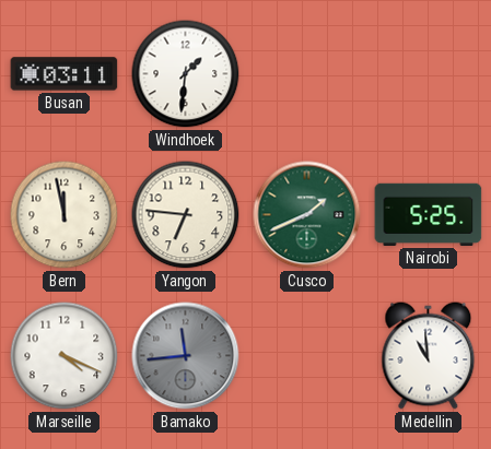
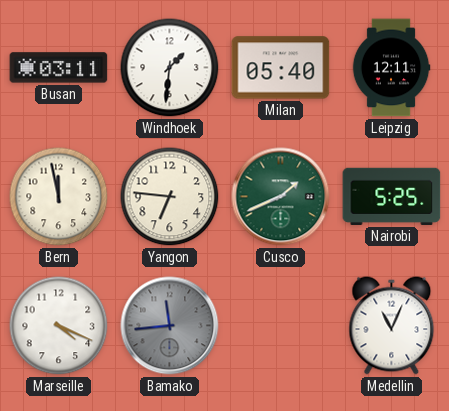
Milan: none -> 05:40 (281, 68)
Leipzig: none -> 12:11 (391, 68)
Medellin: 10:59 -> 11:04 (392, 326)
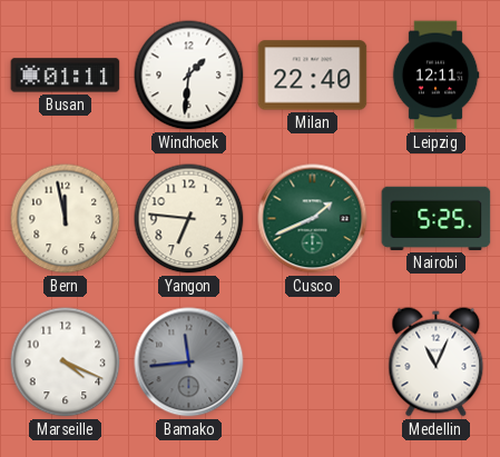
Busan: 03:11 -> 01:11 (66, 76)
Milan: 05:40 -> 22:40 (313, 76)
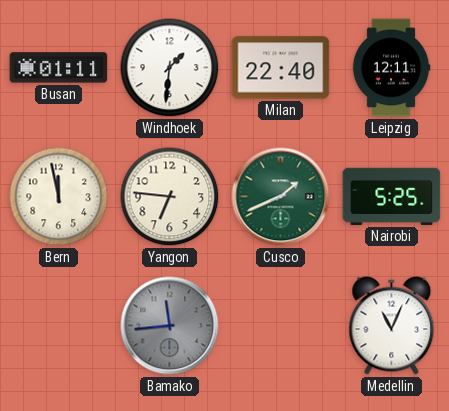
Marseille: 4:19 -> none (66, 362)
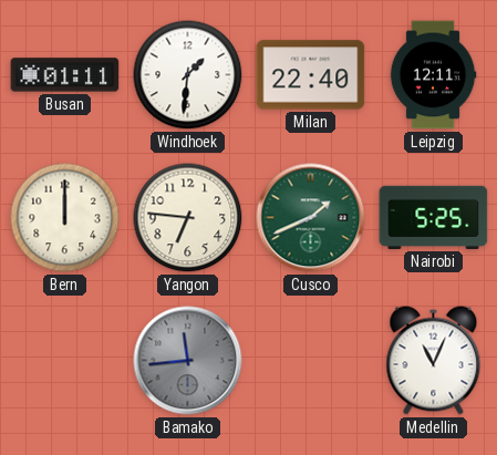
Bern: 11:58 -> 12:00 (65, 218)
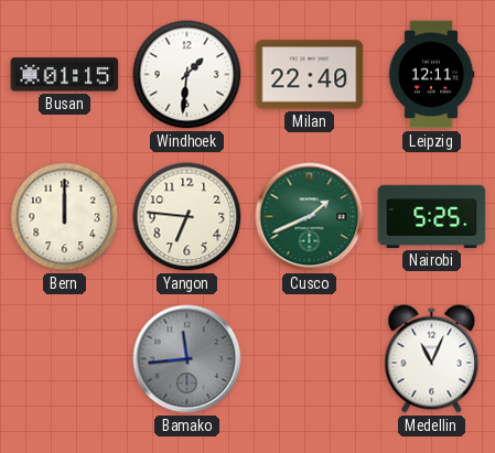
Busan: 01:11 -> 01:15 (65, 75)
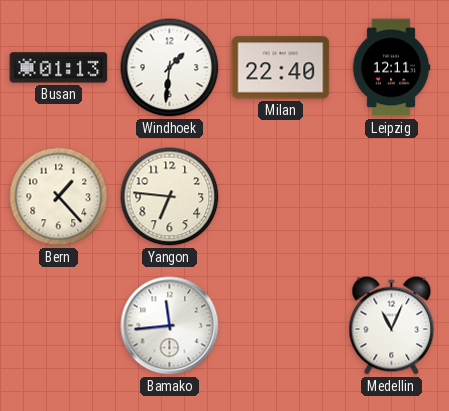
Busan: 01:15 -> 01:13 (59, 68)
Bern: 12:00 -> 1:23 (59, 197)
Cusco: 1:41 -> none (310, 217)
Nairobi: 5:25 -> none (432, 216)
Bamako dial: grey -> white (170, 326)
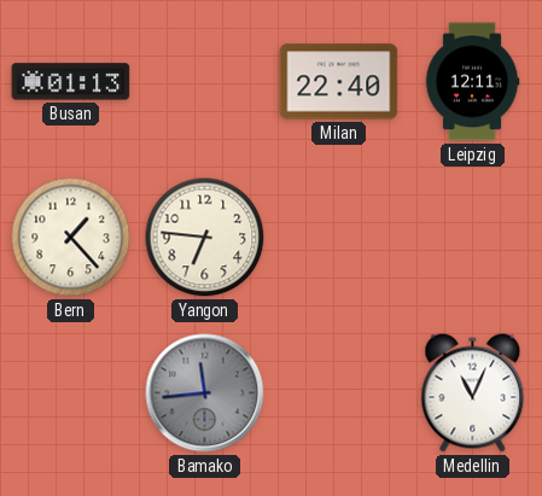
Windhoek: 1:31 -> none (170, 68)
Bamako dial: white -> grey (205, 393)
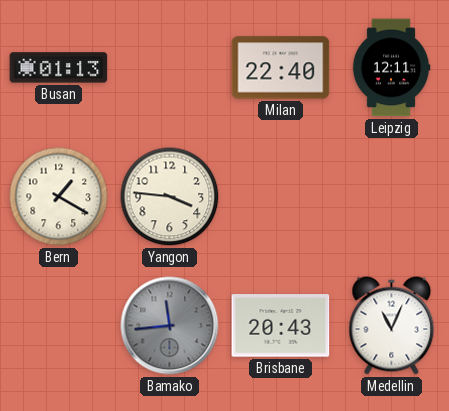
Bern: 1:23 -> 1:20 (59, 197)
Yangon: 6:46 -> 3:46 (170, 197)
Brisbane: none -> 20:43 (281, 326)
